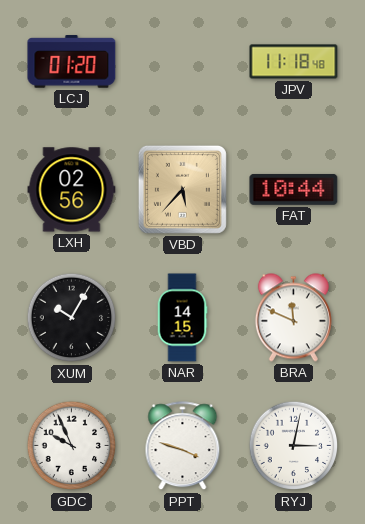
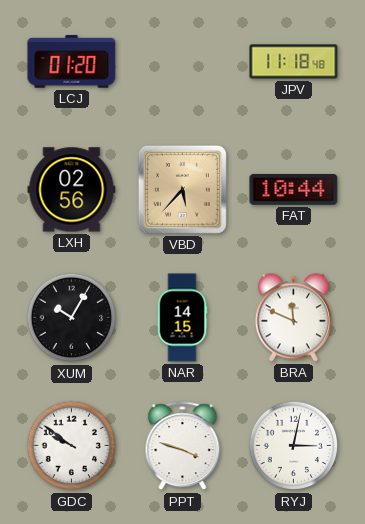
GDC: 9:56 -> 9:51 (72, 446)
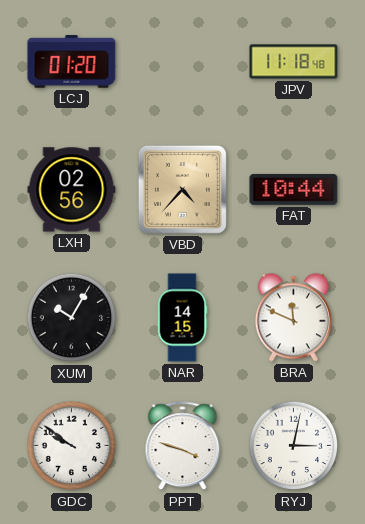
VBD: 5:37 -> 4:37 (182, 189)
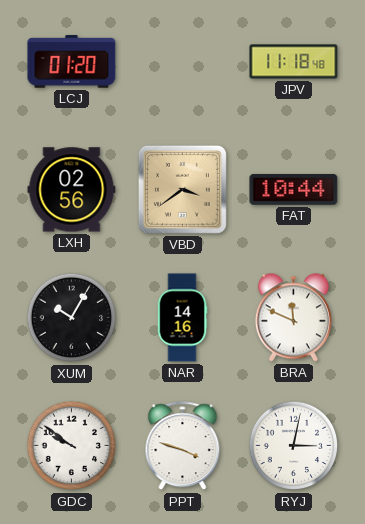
VBD: 4:37 -> 3:39 (182, 189)
NAR: 14:15 -> 14:16 (182, 318)
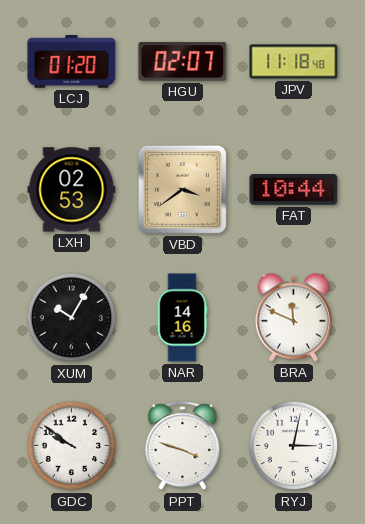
HGU: none -> 02:07 (183, 62)
LXH: 02:56 -> 02:53 (72, 190)
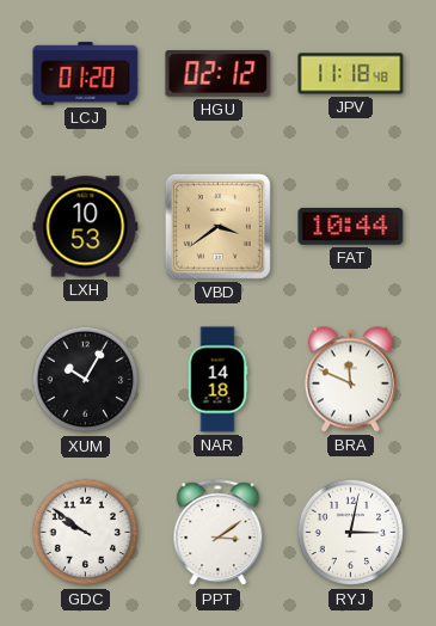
HGU: 02:07 -> 02:12 (219, 74)
LXH: 02:53 -> 10:53 (86, 227)
NAR: 14:16 -> 14:18 (217, 380)
PPT: 3:48 -> 3:09 (219, 533)
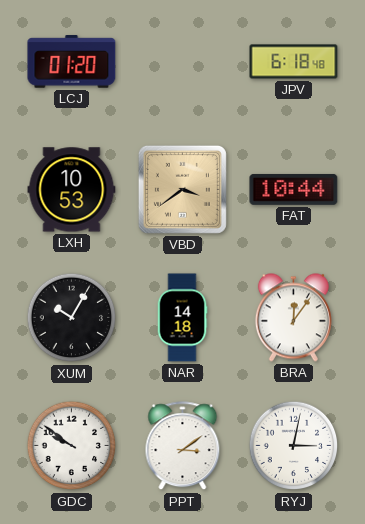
HGU: 02:12 -> none (219, 74)
JPV: 11:18 -> 6:18 (294, 62)
BRA: 11:49 -> 12:06 (293, 318)
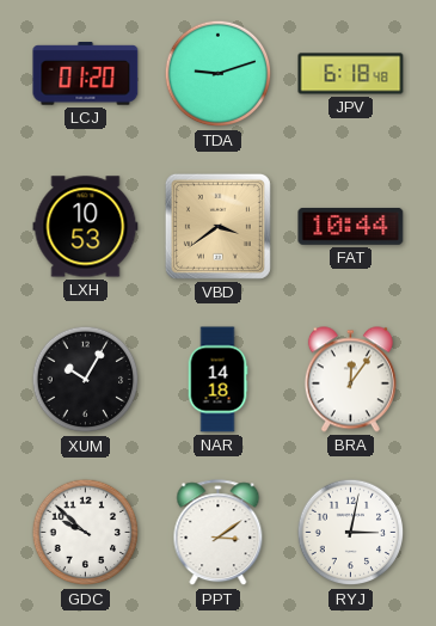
TDA: none -> 9:12 (219, 74)
GDC: 9:51 -> 9:52 (86, 533)
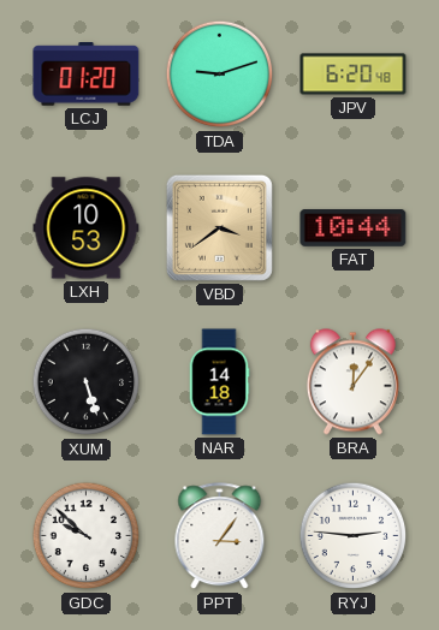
JPV: 6:18 -> 6:20 (354, 75)
XUM: 10:05 -> 5:27 (87, 382)
PPT: 3:09 -> 3:06 (220, 536)
RYJ: 3:02 -> 2:46 (354, 536)
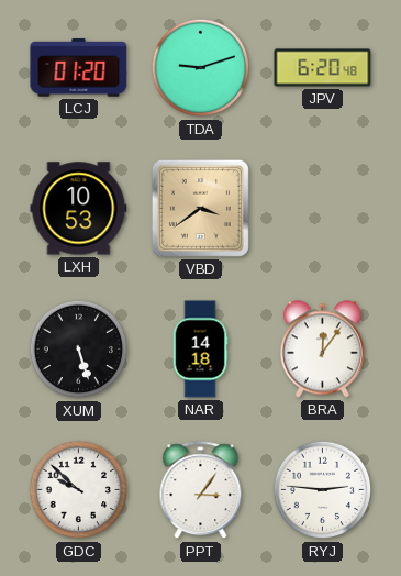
FAT: 10:44 -> none (354, 227)
